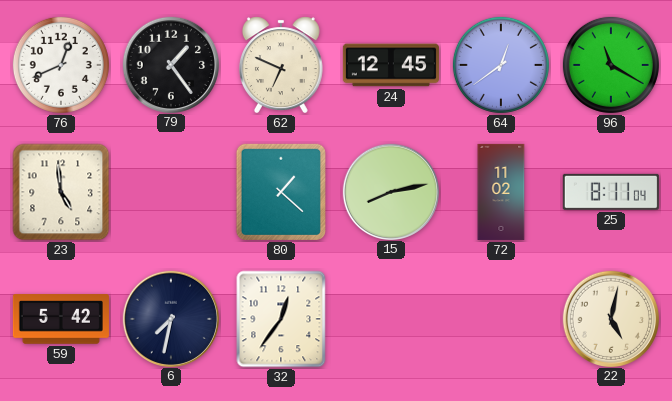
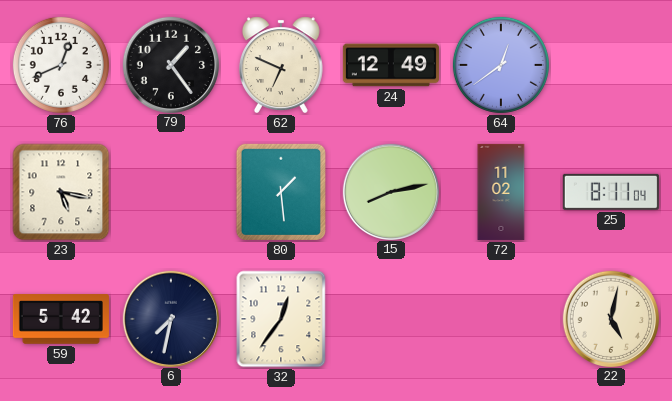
24: 12:45 -> 12:49 (391, 65)
96: 11:20 -> none (611, 65)
23: 4:59 -> 5:17 (61, 192)
80: 1:22 -> 1:29 (281, 192)
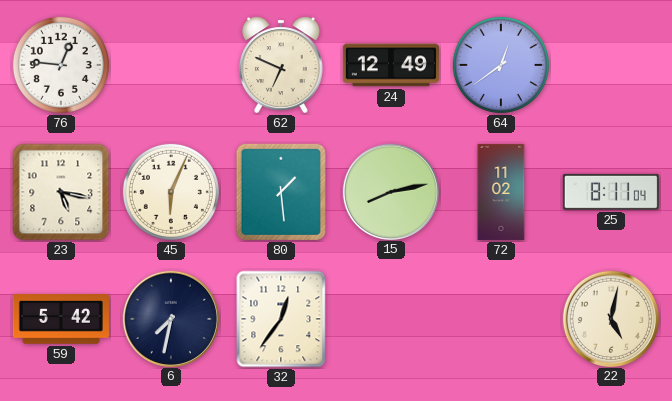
76: 12:41 -> 12:46 (61, 65)
79: 1:24 -> none (170, 64)
45: none -> 6:04 (171, 192)
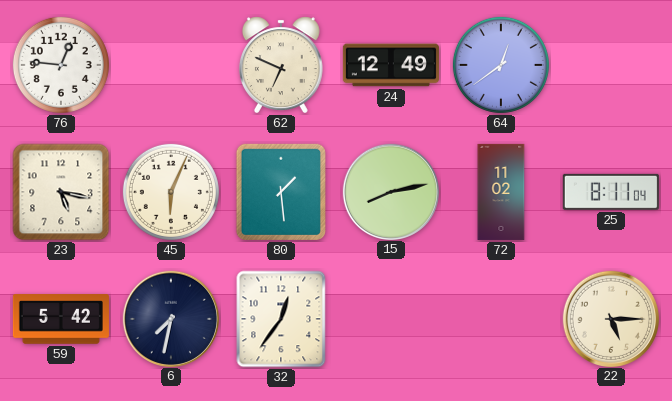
22: 5:02 -> 5:15 (610, 318)
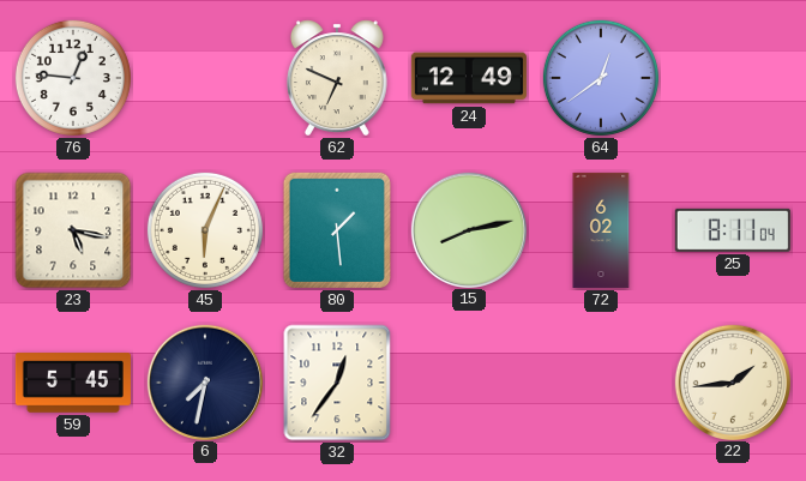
72: 11:02 -> 6:02 (601, 230)
59: 5:42 -> 5:45 (73, 383)
22: 5:15 -> 1:44 (732, 381)
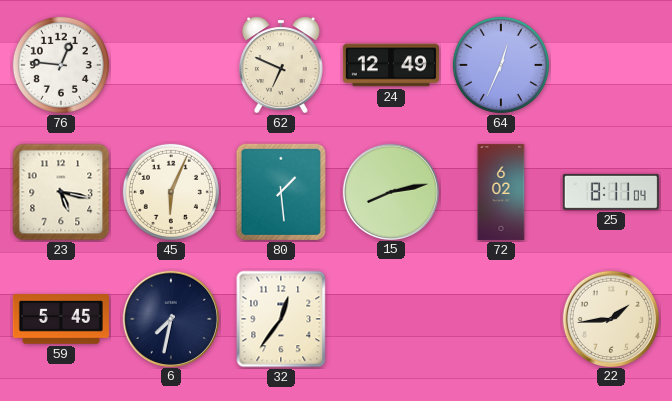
64: 12:39 -> 12:34 (501, 65)
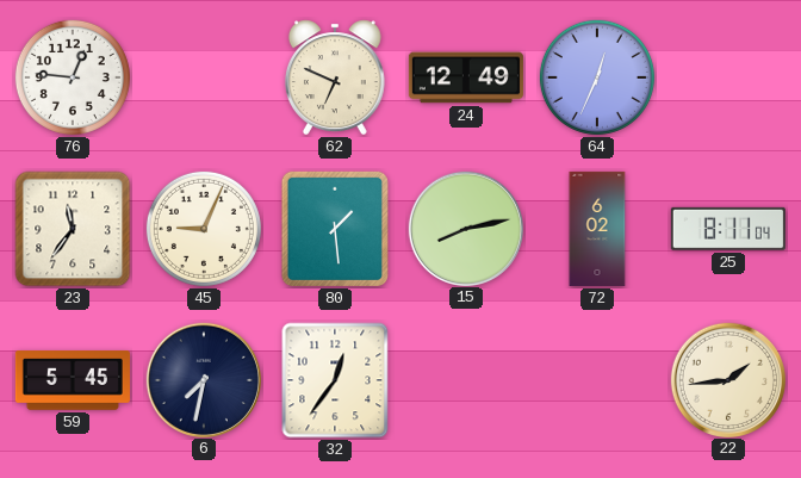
23: 5:17 -> 11:36 (73, 229)
45: 6:04 -> 9:04 (204, 229)
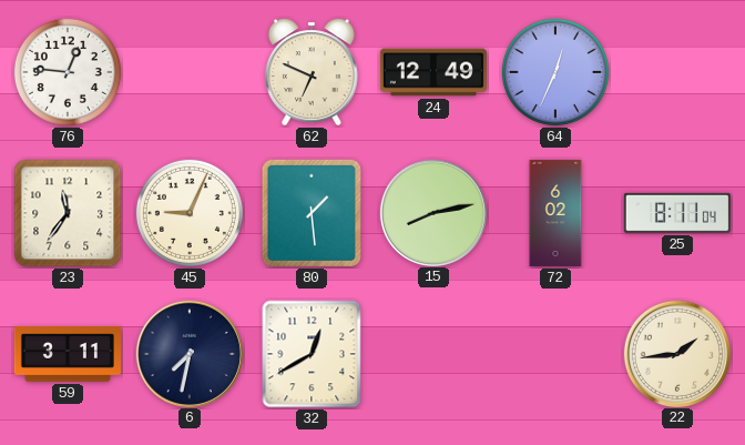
59: 5:45 -> 3:11 (68, 354)
32: 12:36 -> 12:40 (312, 354)
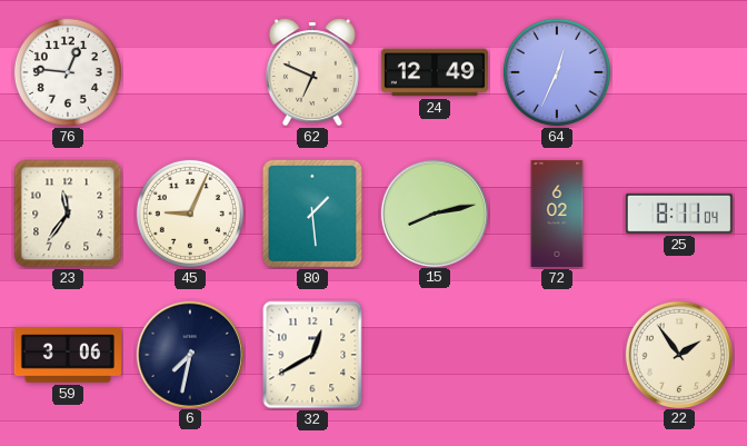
59: 3:11 -> 3:06 (68, 355)
22: 1:44 -> 1:54 (678, 354)
